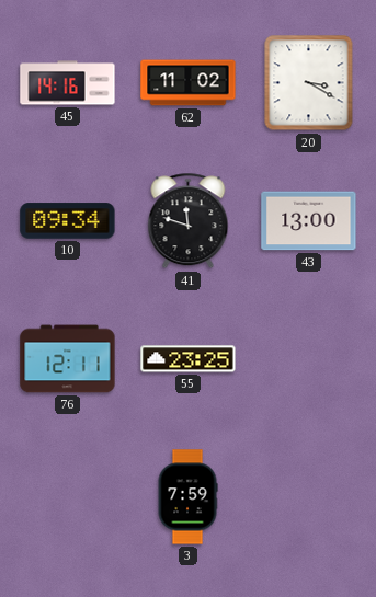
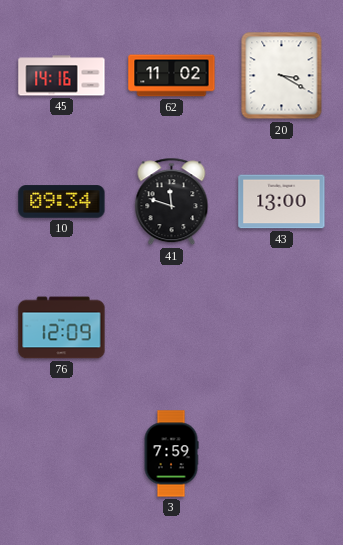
76: 12:11 -> 12:09 (62, 328)
55: 23:25 -> none (189, 359)
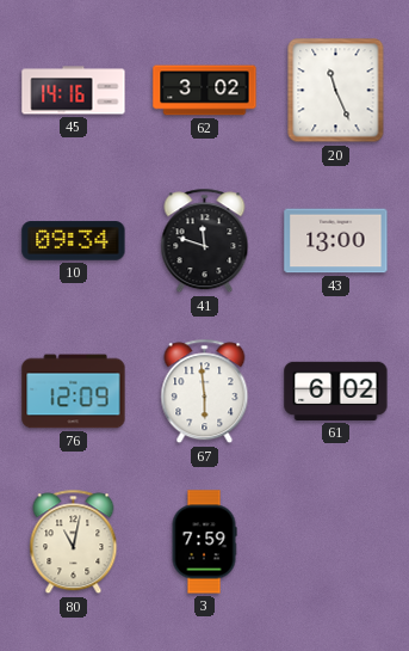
62: 11:02 -> 3:02 (205, 91)
20: 3:20 -> 11:26 (336, 91)
67: none -> 5:59 (205, 392)
61: none -> 6:02 (336, 391)
80: none -> 11:02 (74, 542)
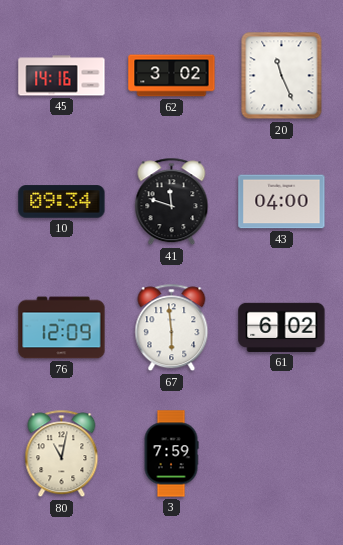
43: 13:00 -> 04:00 (282, 202)
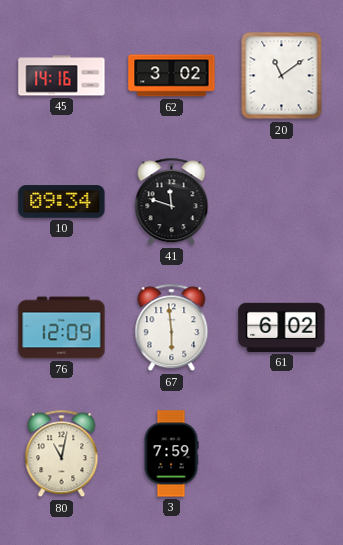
20: 11:26 -> 11:09 (282, 76)
43: 04:00 -> none (282, 202)
